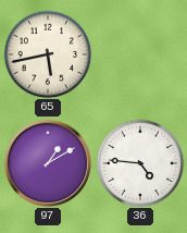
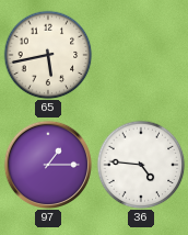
97: 1:10 -> 1:15 (48, 165)
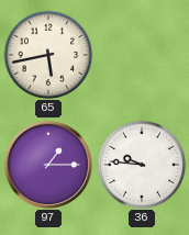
36: 4:46 -> 9:46 (142, 165)
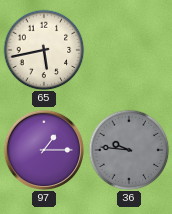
36 dial: white -> grey (129, 150)
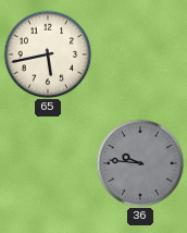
97: 1:15 -> none (44, 150)
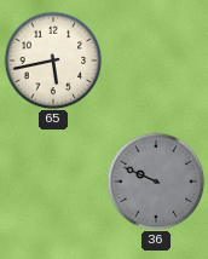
36: 9:46 -> 9:49 (156, 182)
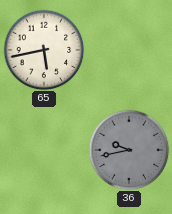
36: 9:49 -> 9:43 (129, 150)
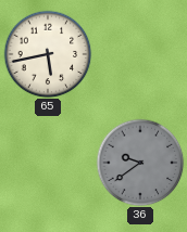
36: 9:43 -> 9:39 (140, 163)
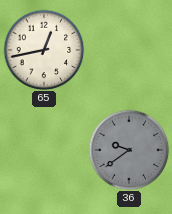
65: 5:43 -> 12:43 (44, 50)
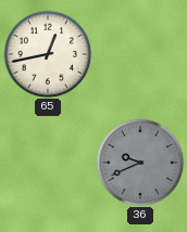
36: 9:39 -> 9:41 (140, 163)
